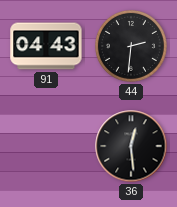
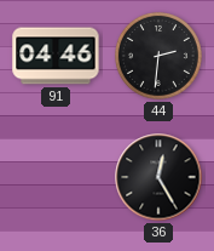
91: 04:43 -> 04:46 (56, 56)
36: 12:29 -> 12:25 (158, 177)
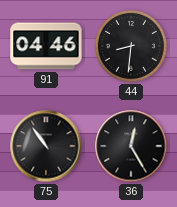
44: 2:31 -> 8:31 (132, 47)
75: none -> 10:54 (46, 146)
